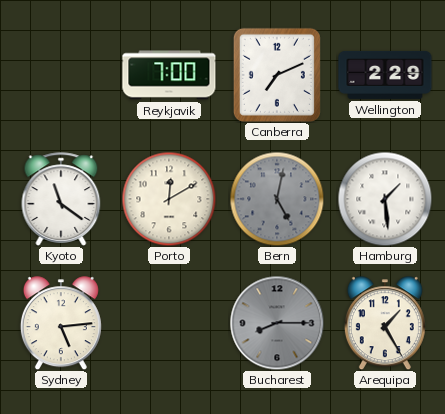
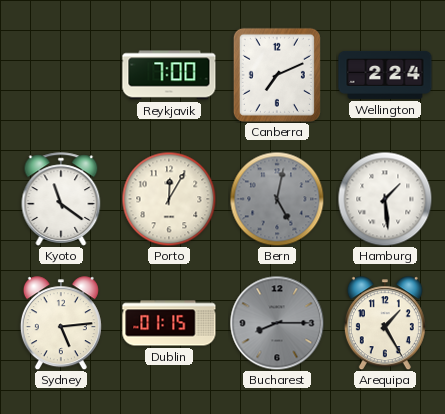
Wellington: 2:29 -> 2:24 (385, 75)
Porto: 12:10 -> 12:05 (169, 199)
Dublin: none -> 01:15 (169, 323)
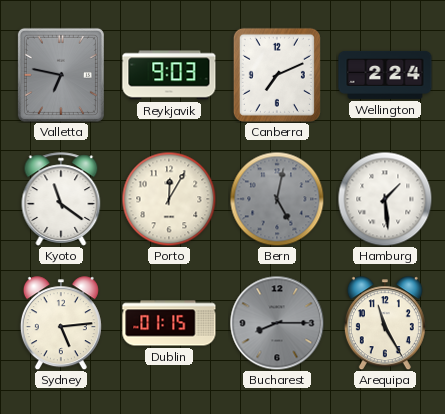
Valletta: none -> 6:47 (61, 75)
Reykjavik: 7:00 -> 9:03 (169, 75)
Arequipa: 1:25 -> 11:25 (385, 323)
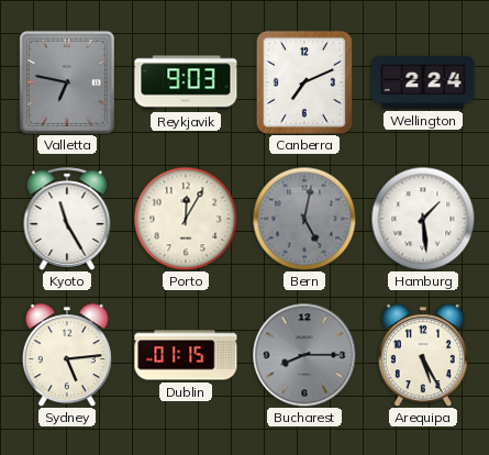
Kyoto: 11:21 -> 11:25 (67, 219)
Arequipa: 11:25 -> 5:25 (423, 355)
